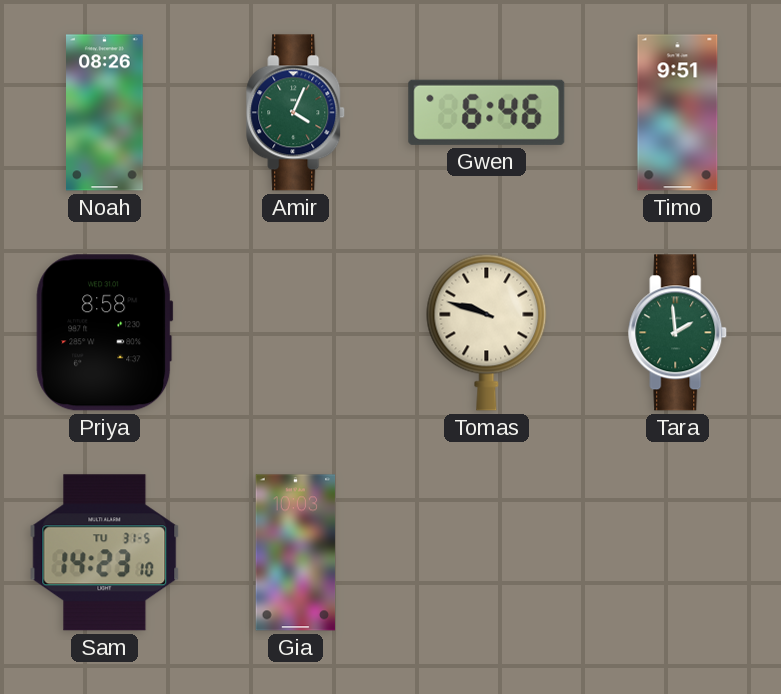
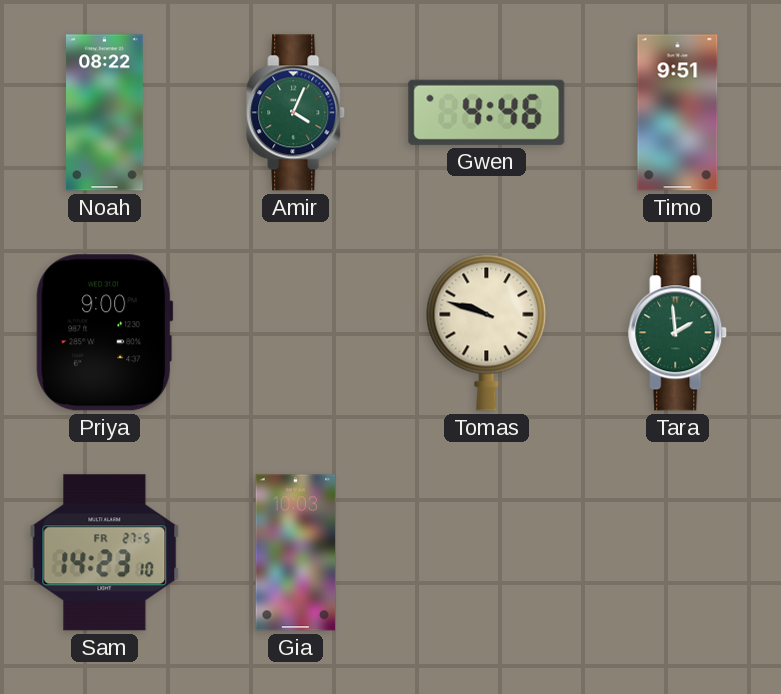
Noah: 08:26 -> 08:22 (105, 113)
Gwen: 6:46 -> 4:46 (487, 112)
Priya: 8:58 -> 9:00 (105, 333)
Sam date: TU 31-5 -> FR 27-5 (105, 553)
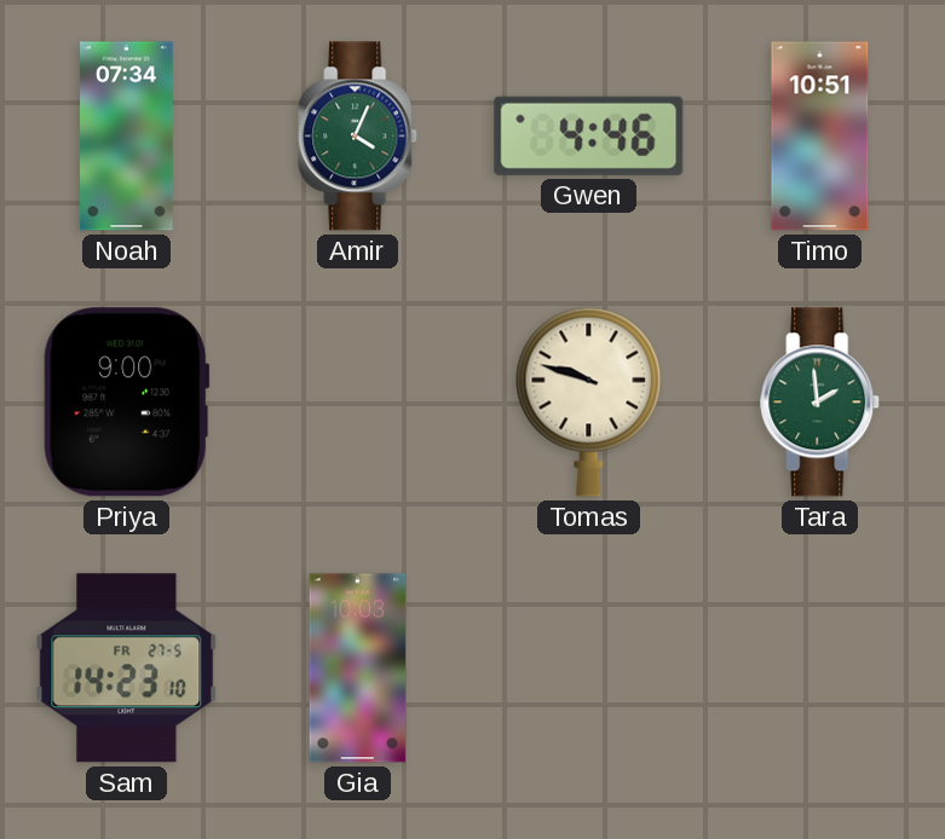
Noah: 08:22 -> 07:34 (127, 137)
Timo: 9:51 -> 10:51 (820, 137)
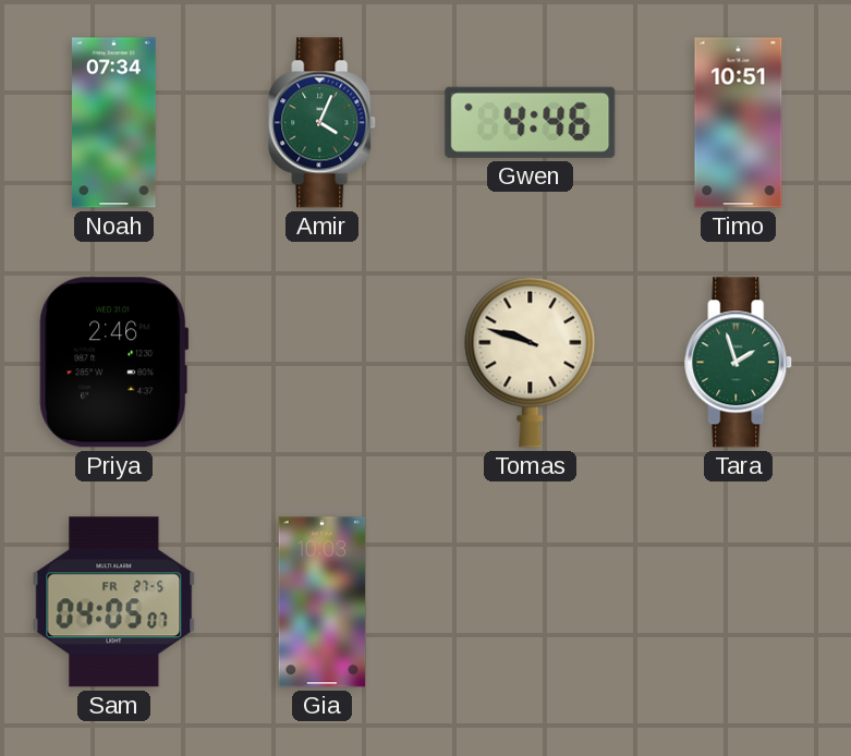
Priya: 9:00 -> 2:46 (114, 363)
Tara: 1:59 -> 1:57 (739, 363)
Sam: 14:23 -> 04:05 (114, 602)
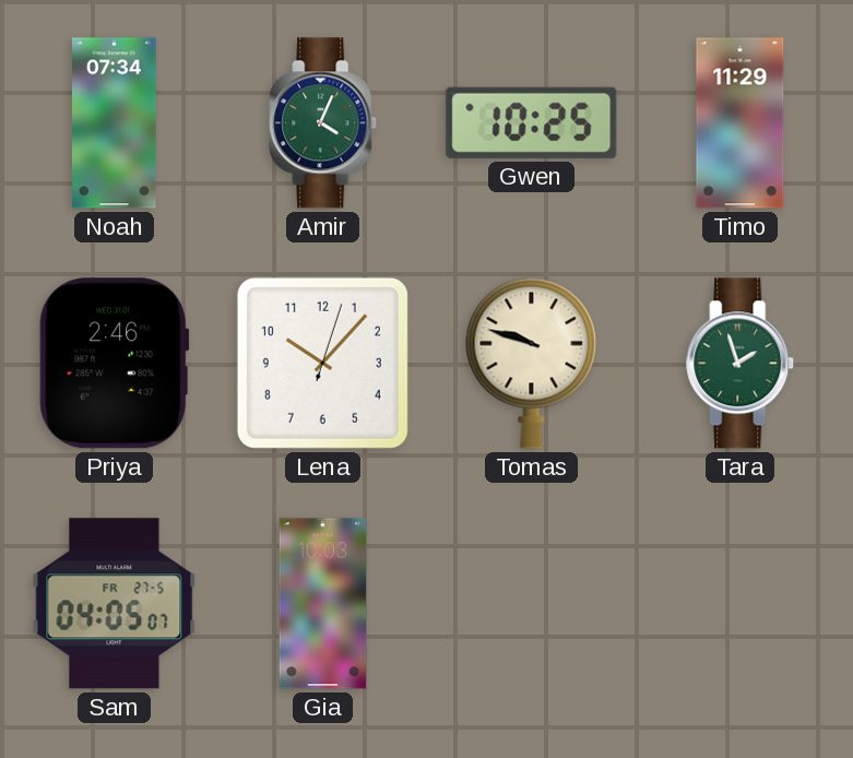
Gwen: 4:46 -> 10:25 (532, 122)
Timo: 10:51 -> 11:29 (741, 123)
Lena: none -> 10:07 (322, 363)
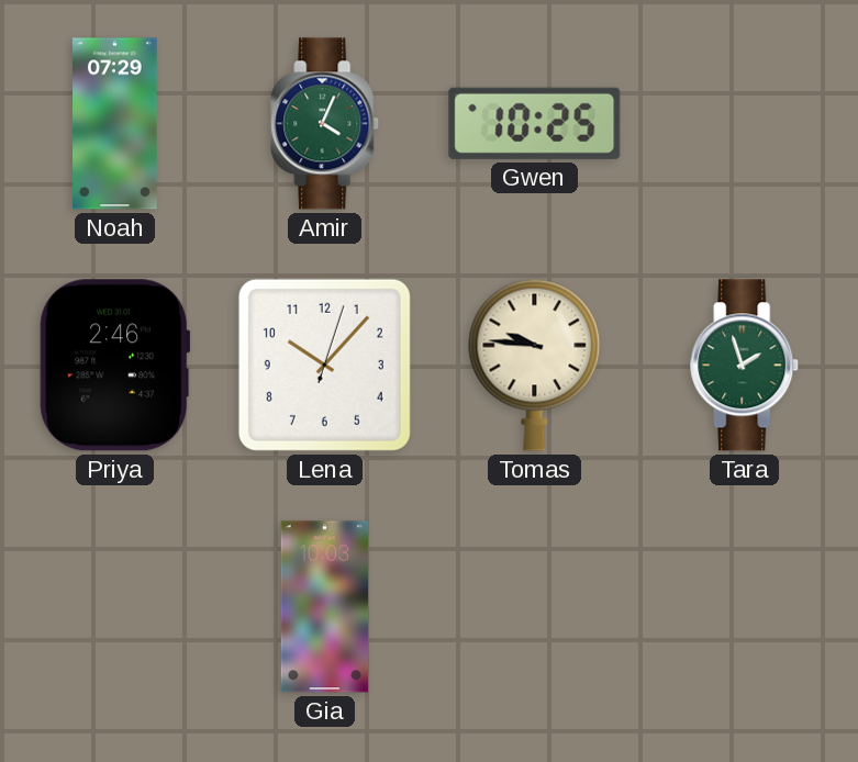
Noah: 07:34 -> 07:29 (115, 124)
Timo: 11:29 -> none (741, 123)
Tomas: 9:48 -> 9:46 (535, 365)
Sam: 04:05 -> none (115, 604)
